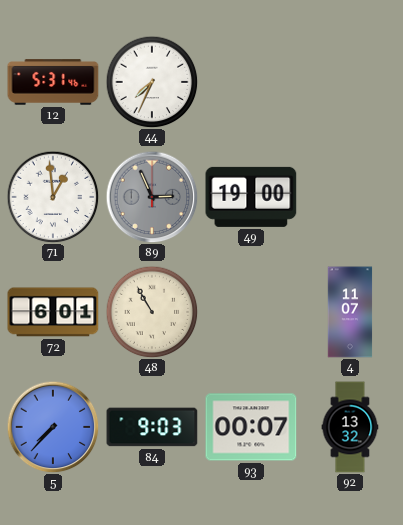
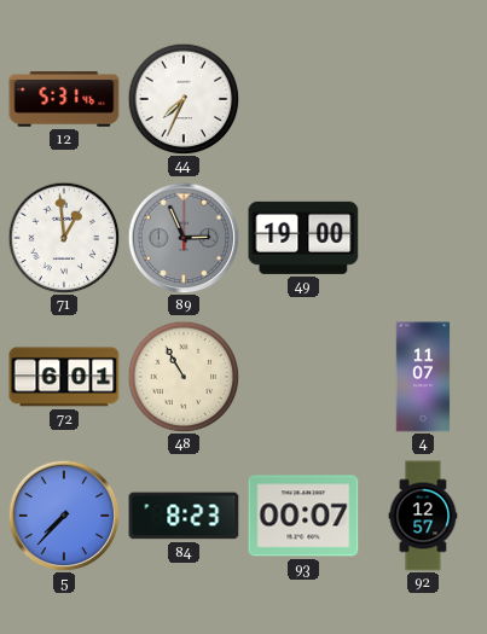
84: 9:03 -> 8:23 (184, 516)
92: 13:32 -> 12:57 (423, 516)
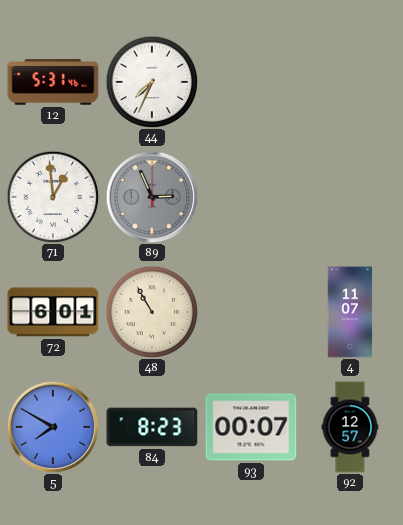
49: 19:00 -> none (303, 238)
5: 7:37 -> 7:50 (53, 427)
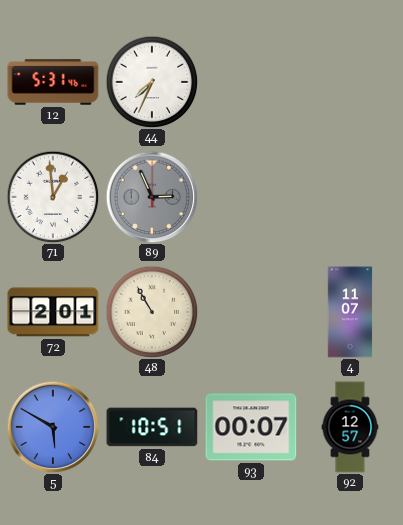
72: 6:01 -> 2:01 (53, 312)
5: 7:50 -> 5:50 (53, 427)
84: 8:23 -> 10:51 (152, 427)
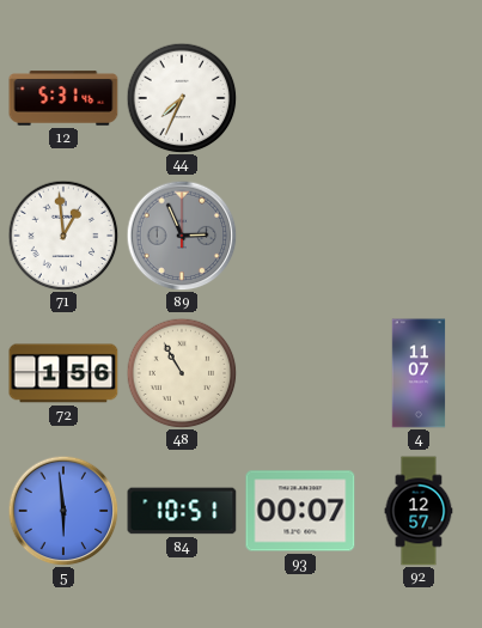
72: 2:01 -> 1:56 (63, 373)
5: 5:50 -> 5:59 (63, 511)
